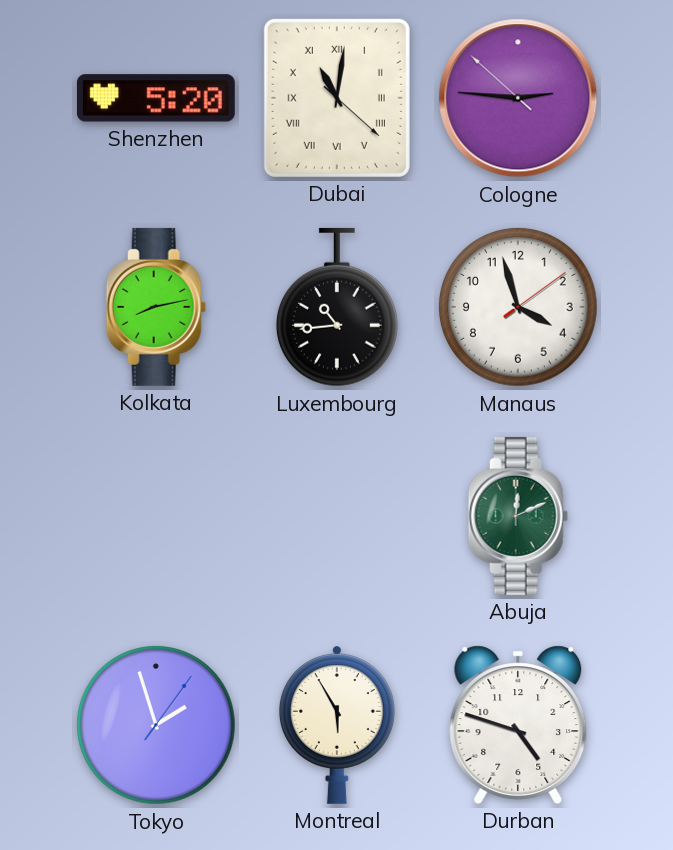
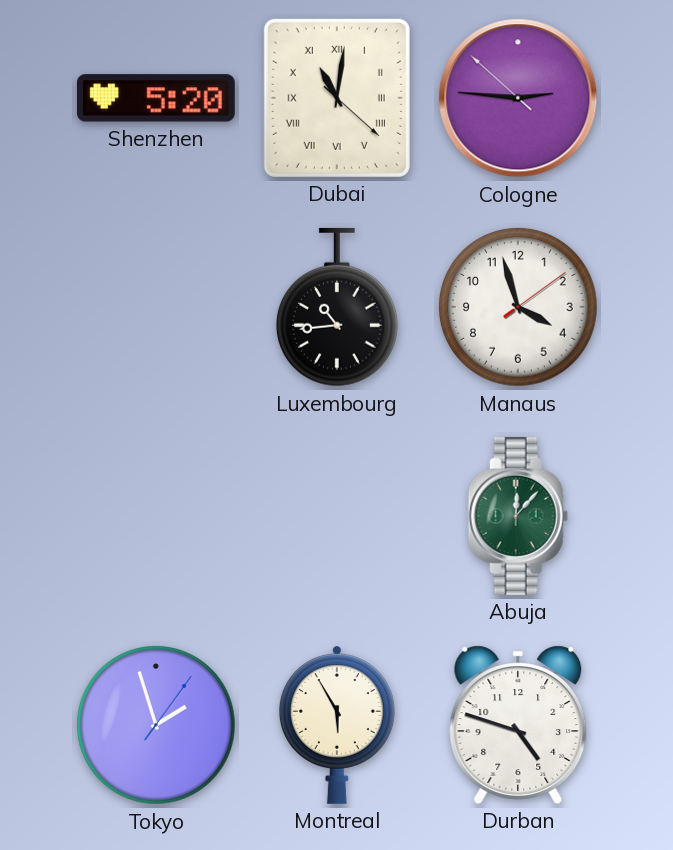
Kolkata: 8:13 -> none (156, 307)
Abuja: 12:11 -> 12:07 (518, 516)
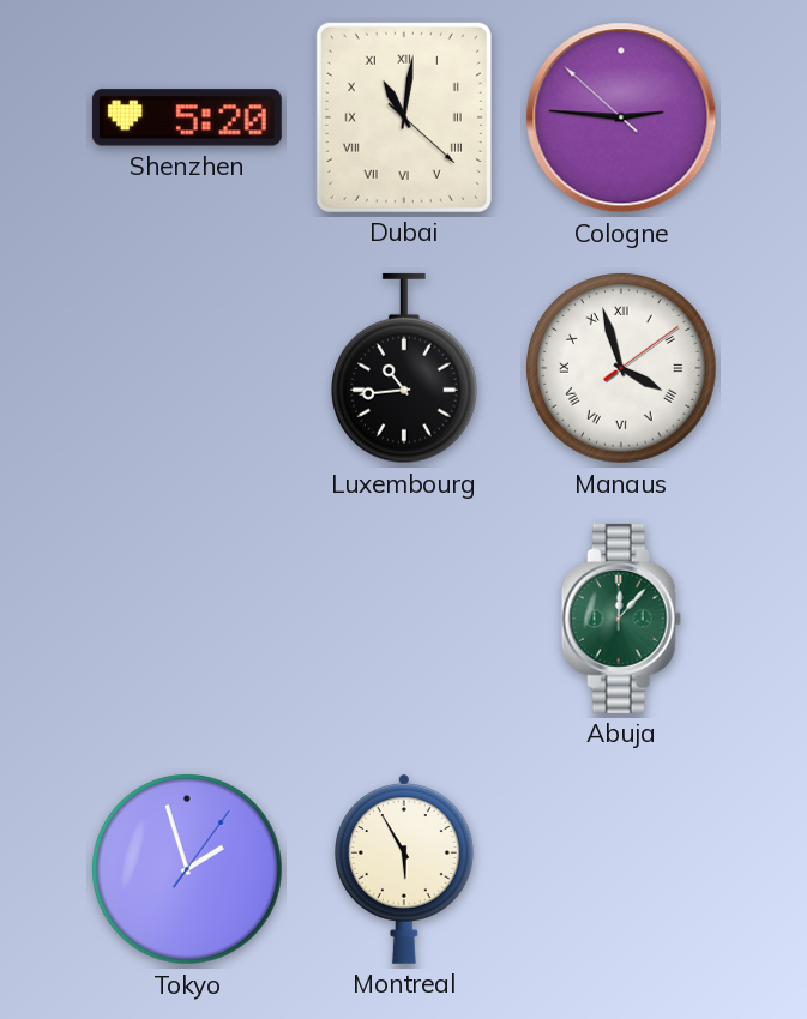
Manaus numerals: Arabic -> Roman (622, 369)
Durban: 4:48 -> none (518, 725)
